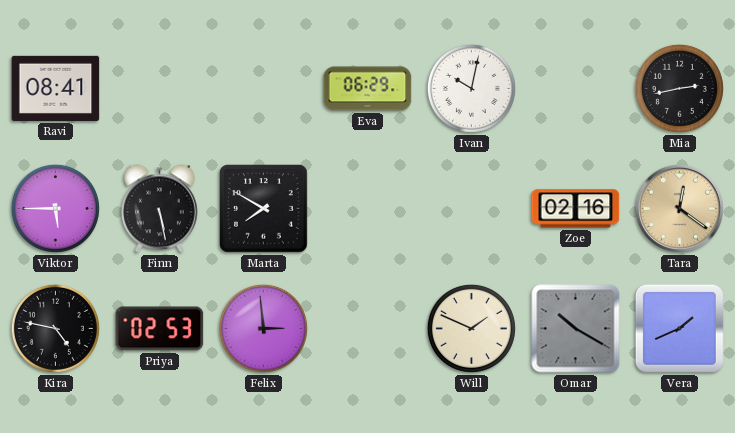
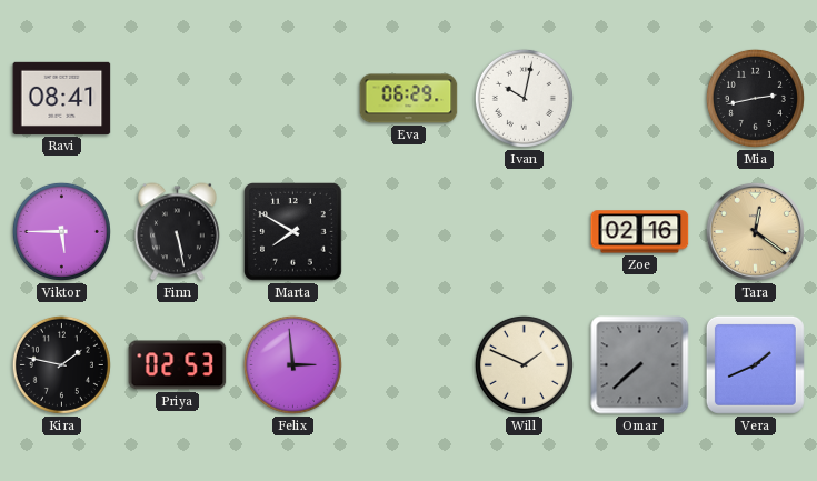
Kira: 4:47 -> 1:47 (61, 364)
Omar: 10:20 -> 7:38 (640, 365)
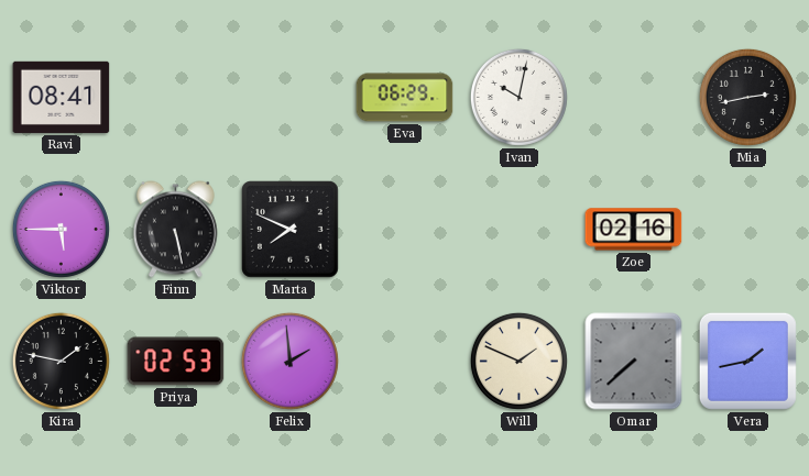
Marta: 7:50 -> 7:49 (291, 230)
Tara: 12:21 -> none (755, 231)
Felix: 2:59 -> 1:59 (289, 361)
Vera: 1:41 -> 1:43 (747, 361)
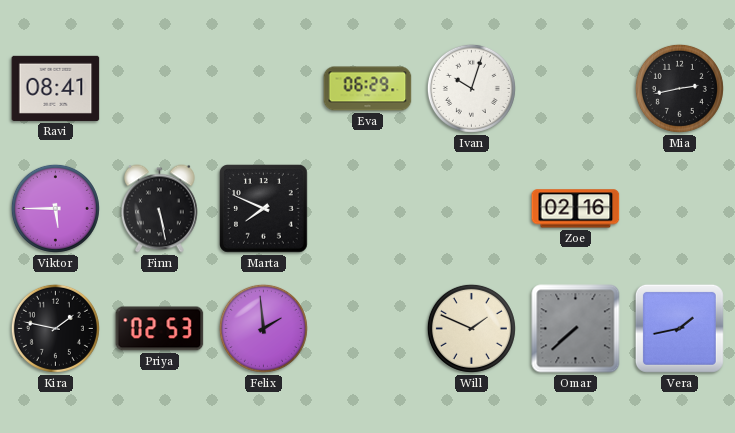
Ivan: 10:02 -> 10:03 (471, 88)
